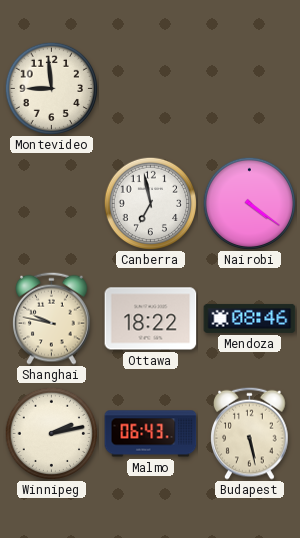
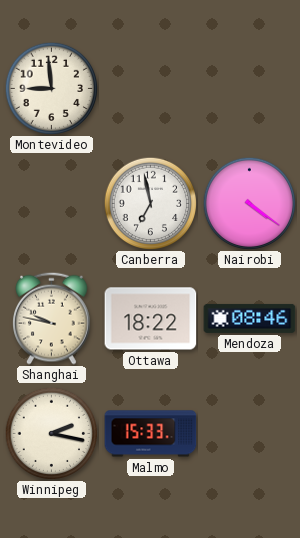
Winnipeg: 2:13 -> 2:17 (51, 433)
Malmo: 06:43 -> 15:33 (151, 434)
Budapest: 5:28 -> none (250, 433)
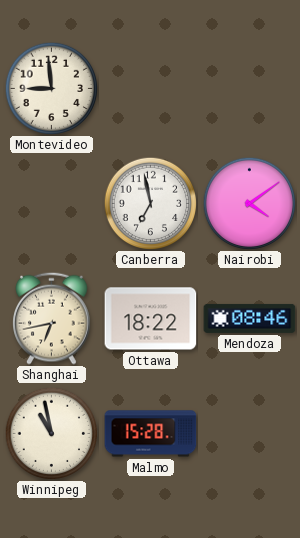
Nairobi: 4:21 -> 4:09 (249, 203)
Shanghai: 9:47 -> 6:43 (52, 318)
Winnipeg: 2:17 -> 10:58 (51, 433)
Malmo: 15:33 -> 15:28 (151, 434)
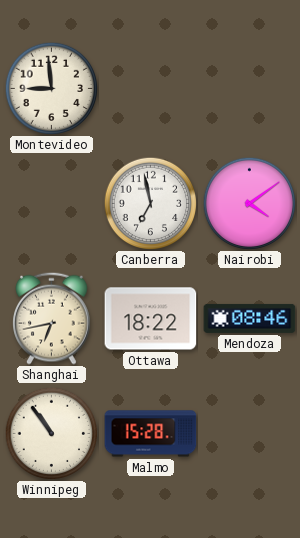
Winnipeg: 10:58 -> 10:54 (51, 433)
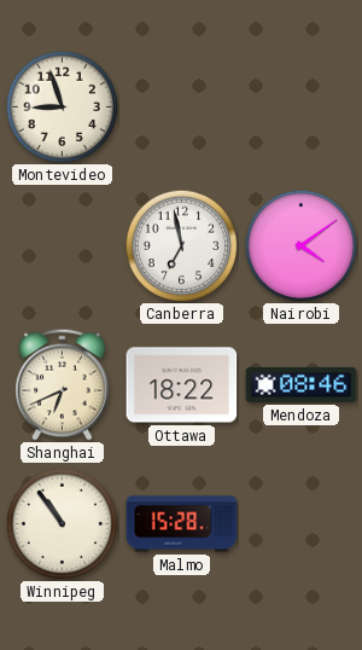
Montevideo: 8:59 -> 8:57 (62, 106)
Shanghai: 6:43 -> 6:41 (63, 384)
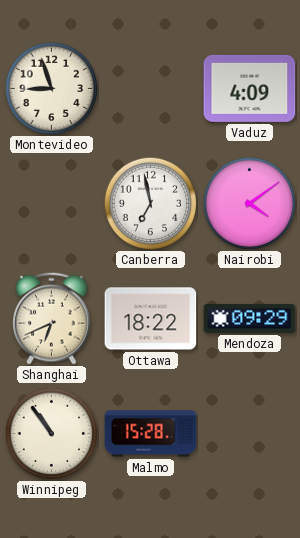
Vaduz: none -> 4:09 (250, 88)
Mendoza: 08:46 -> 09:29 (250, 318)
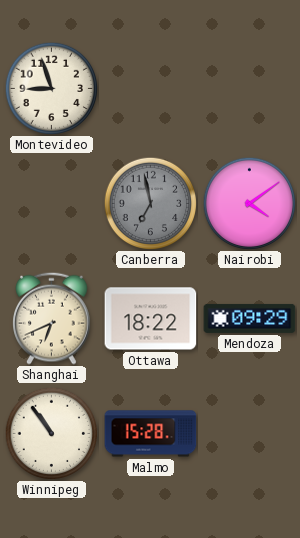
Vaduz: 4:09 -> none (250, 88)
Canberra dial: white -> grey (150, 203)
